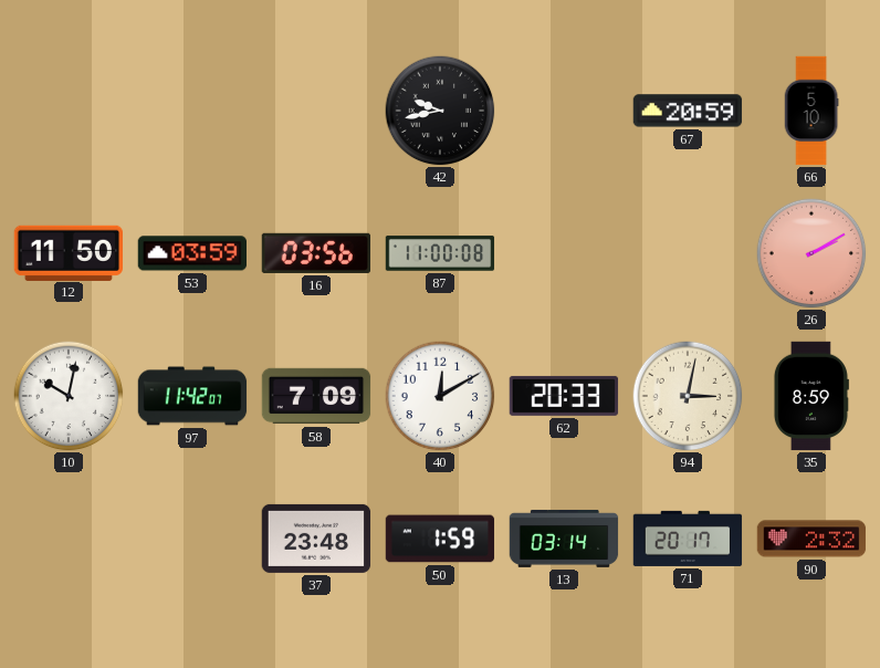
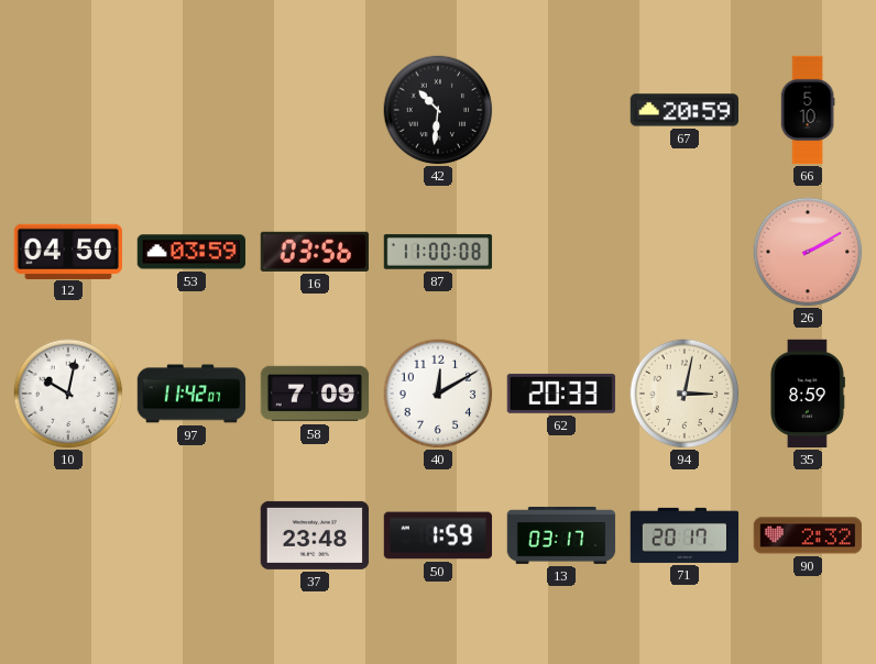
42: 9:43 -> 10:31 (438, 110)
12: 11:50 -> 04:50 (67, 251)
13: 03:14 -> 03:17 (561, 535)
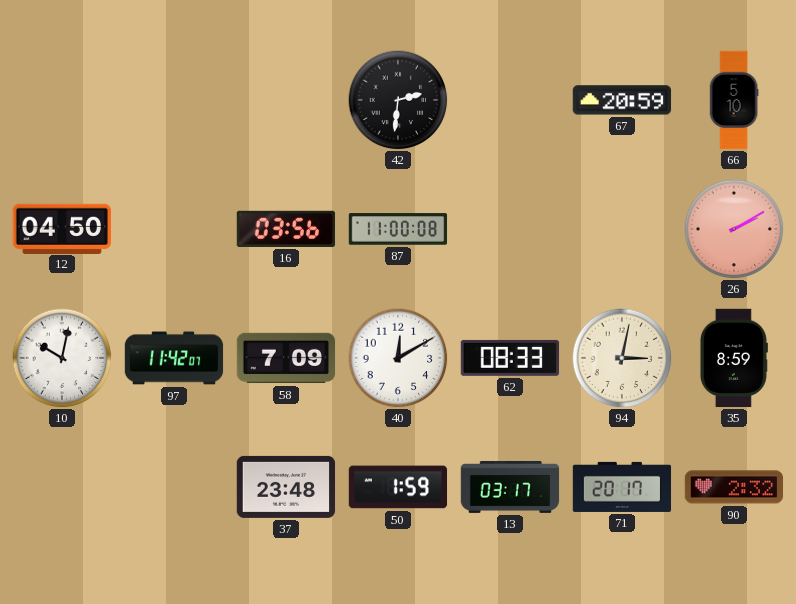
42: 10:31 -> 2:31 (398, 100)
53: 03:59 -> none (191, 252)
62: 20:33 -> 08:33 (510, 358)
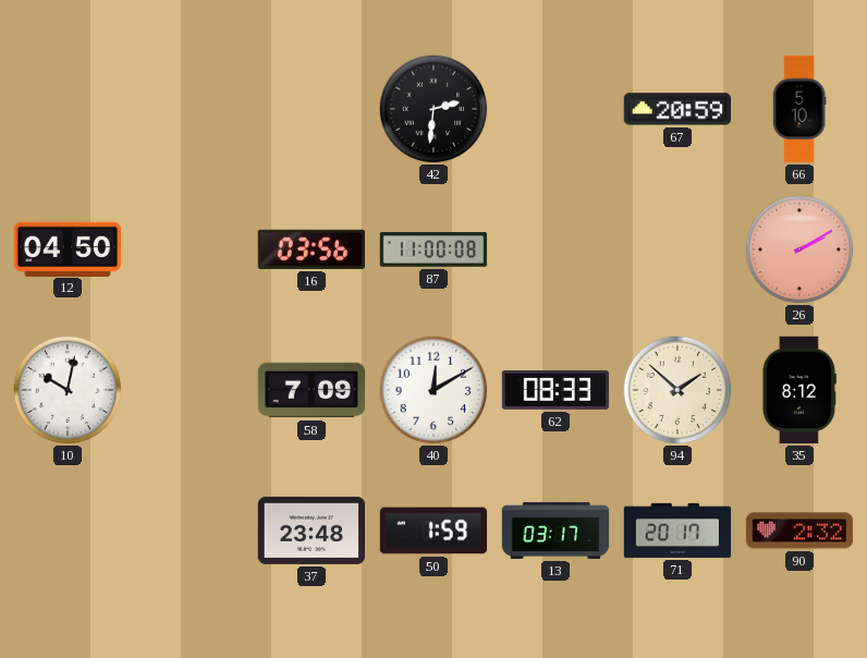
97: 11:42 -> none (174, 358)
94: 3:02 -> 1:52 (677, 390)
35: 8:59 -> 8:12 (798, 390)
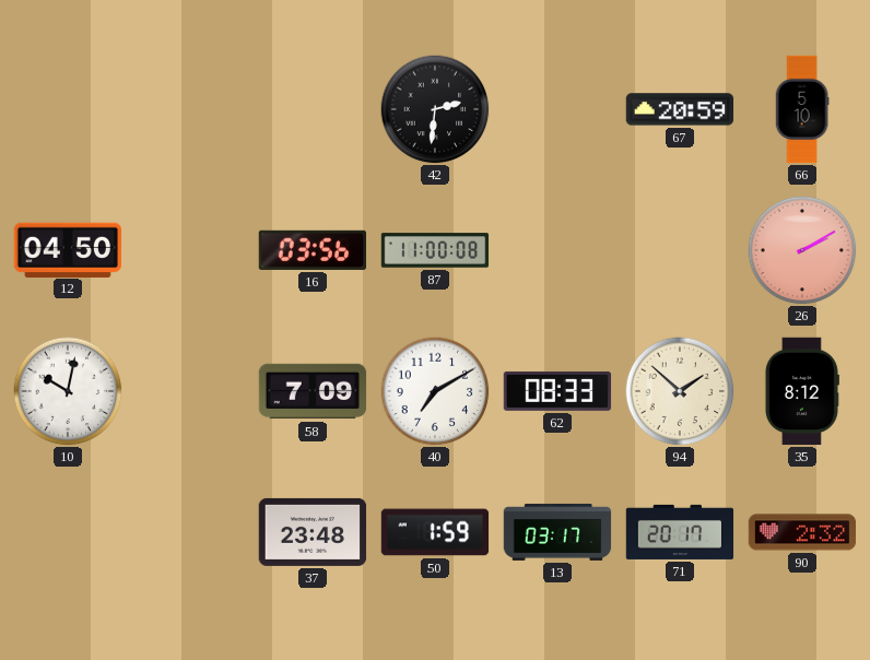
40: 12:10 -> 7:10 (435, 391)
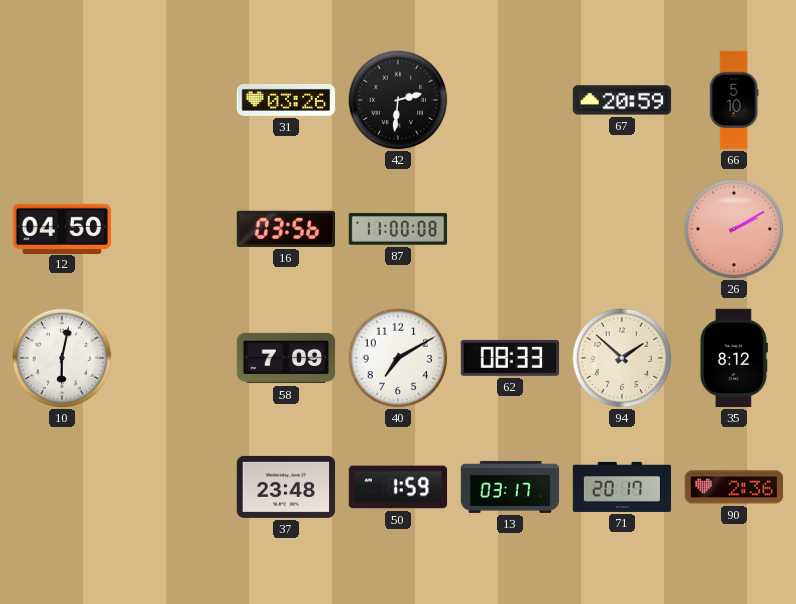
31: none -> 03:26 (286, 100)
10: 10:02 -> 6:02 (62, 358)
90: 2:32 -> 2:36 (734, 487)
